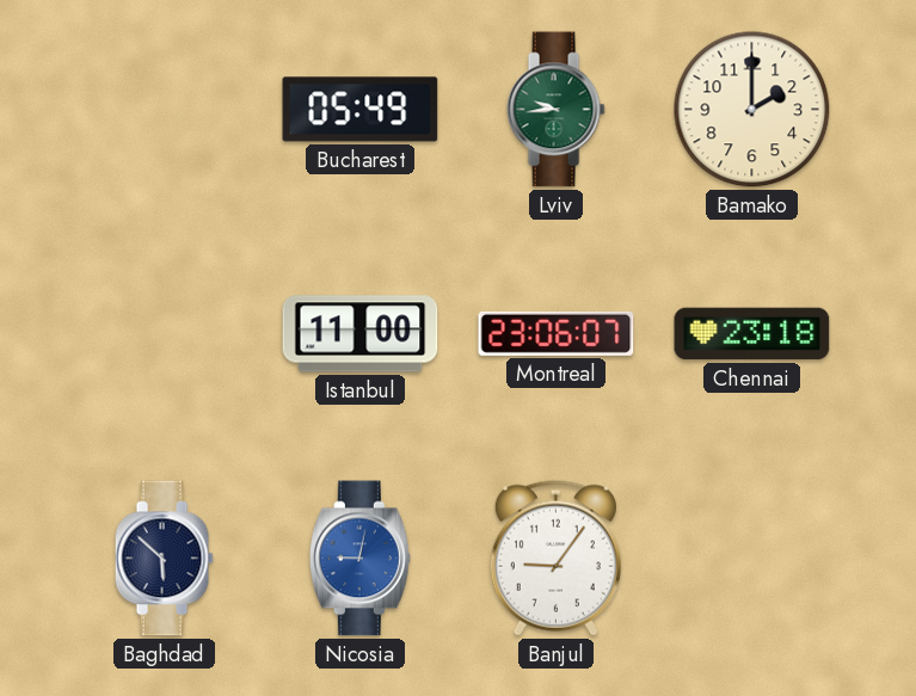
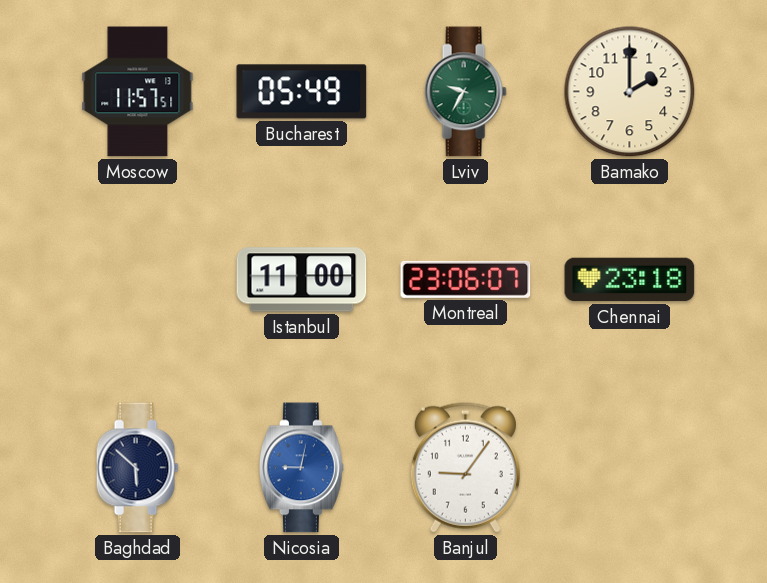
Moscow: none -> 11:57 (138, 92)
Lviv: 9:44 -> 9:35 (465, 92)
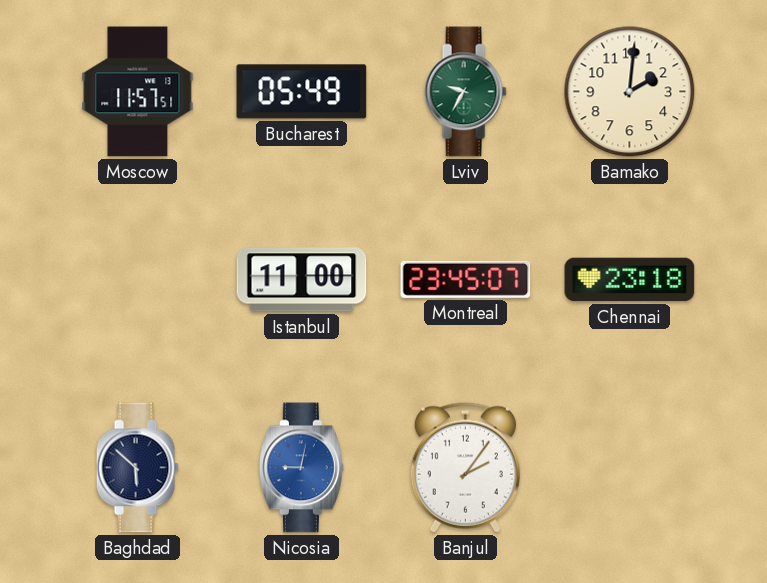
Bamako: 2:00 -> 2:01 (630, 92)
Montreal: 23:06 -> 23:45 (466, 279)
Banjul: 9:06 -> 2:06 (465, 467)
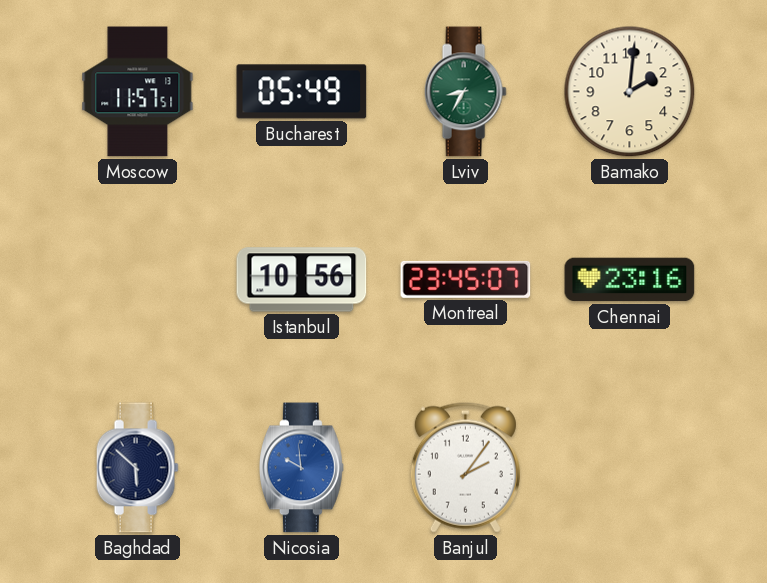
Lviv: 9:35 -> 8:35 (465, 92)
Istanbul: 11:00 -> 10:56 (302, 280)
Chennai: 23:18 -> 23:16 (630, 280)
Nicosia: 9:02 -> 9:59 (302, 468)
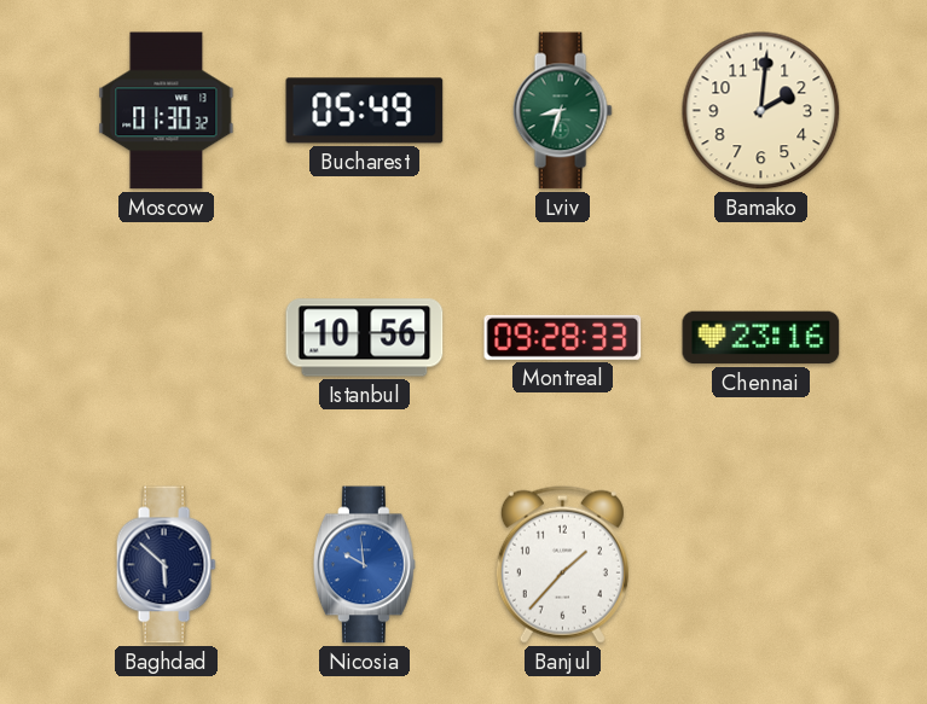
Moscow: 11:57 -> 01:30 (167, 111)
Lviv: 8:35 -> 8:33 (562, 111)
Montreal: 23:45 -> 09:28 (563, 337)
Banjul: 2:06 -> 1:37 (562, 564)
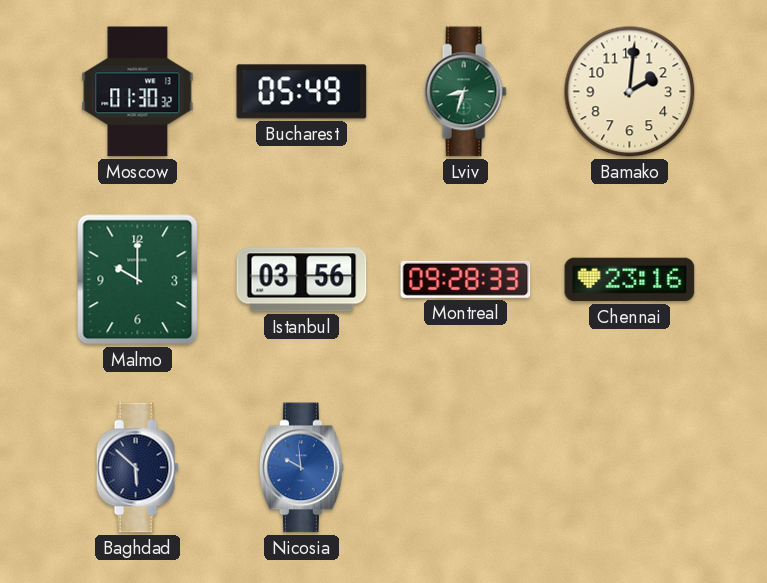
Malmo: none -> 10:00 (138, 280)
Istanbul: 10:56 -> 03:56 (302, 280)
Banjul: 1:37 -> none (562, 564)
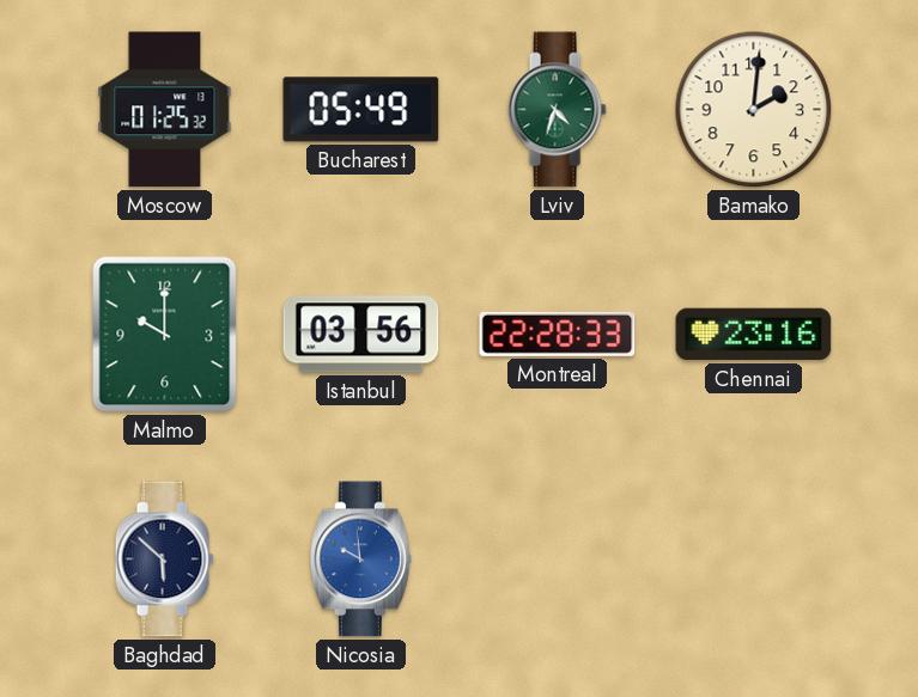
Moscow: 01:30 -> 01:25 (165, 110)
Lviv: 8:33 -> 4:33 (557, 110)
Montreal: 09:28 -> 22:28 (558, 334)
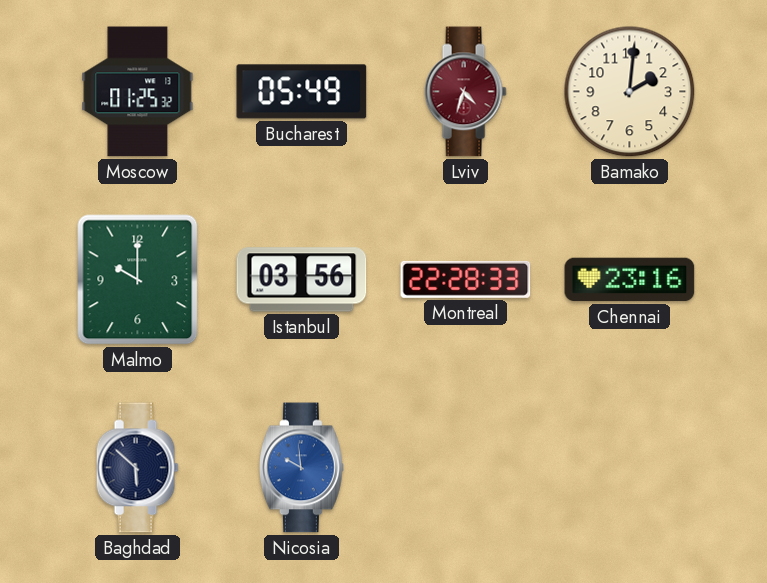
Lviv dial: green -> burgundy (465, 92)
